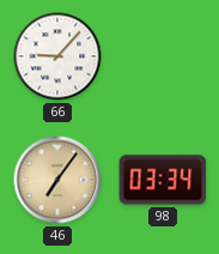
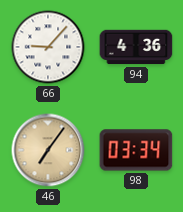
94: none -> 4:36 (136, 47)
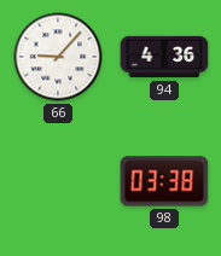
46: 7:06 -> none (48, 150)
98: 03:34 -> 03:38 (164, 181)
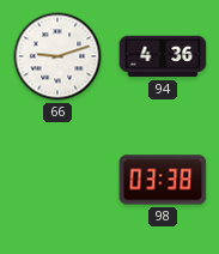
66: 9:07 -> 9:12 (57, 56)
